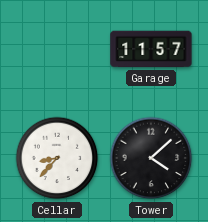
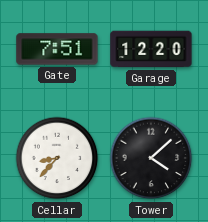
Gate: none -> 7:51 (57, 49)
Garage: 11:57 -> 12:20 (151, 49)
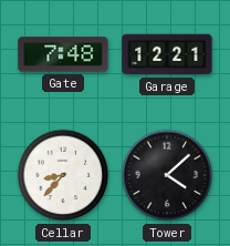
Gate: 7:51 -> 7:48 (63, 54)
Garage: 12:20 -> 12:21 (167, 54)
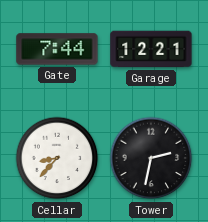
Gate: 7:48 -> 7:44 (57, 49)
Tower: 4:08 -> 2:32 (151, 158)
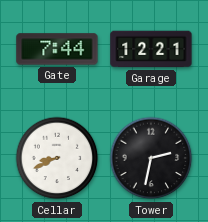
Cellar: 8:37 -> 8:41 (57, 158)
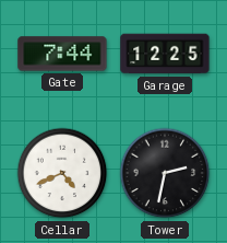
Garage: 12:21 -> 12:25 (165, 54)
Cellar: 8:41 -> 4:41 (62, 173)
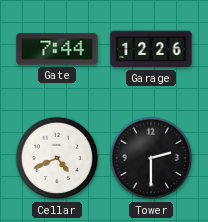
Garage: 12:25 -> 12:26 (151, 49)
Tower: 2:32 -> 2:30 (151, 158)
